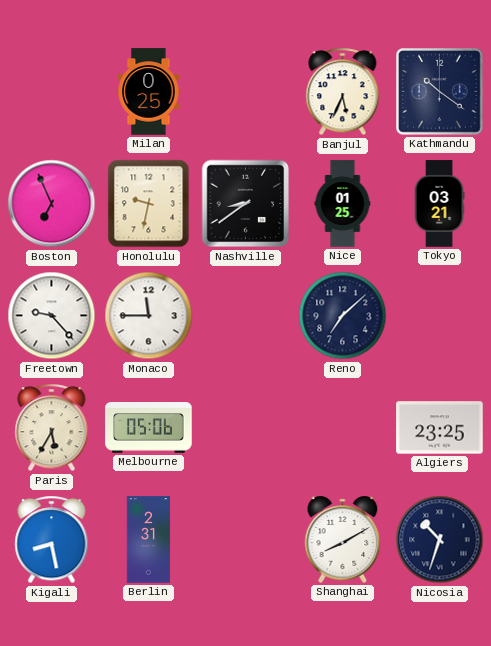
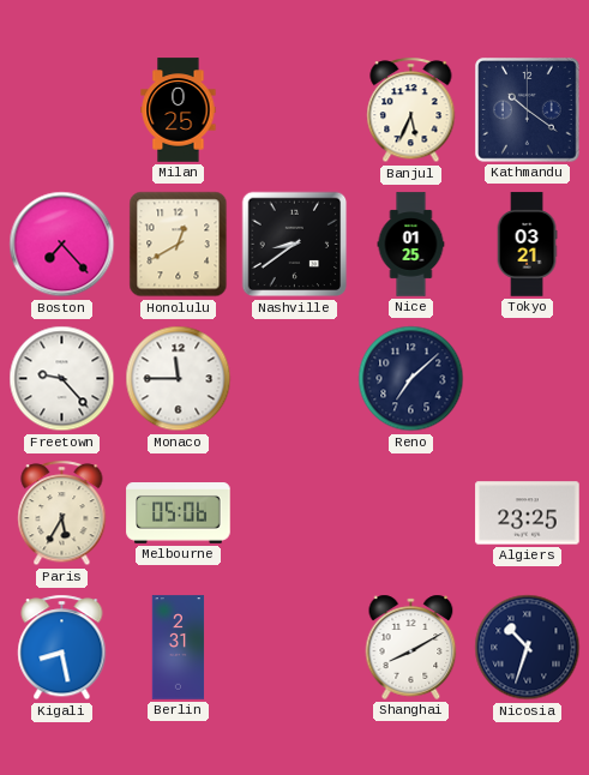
Boston: 6:56 -> 7:23 (62, 245)
Honolulu: 9:32 -> 12:40 (179, 245)
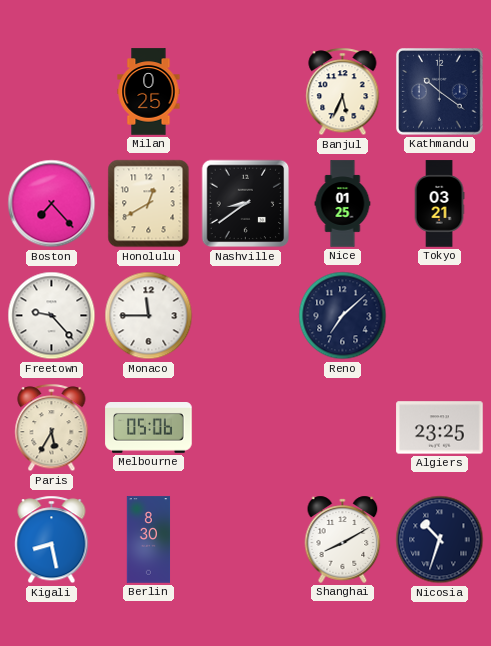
Berlin: 2:31 -> 8:30 (149, 540)
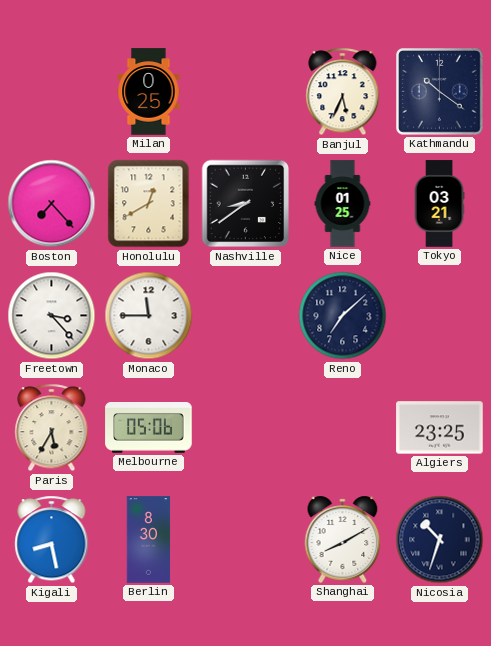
Freetown: 9:23 -> 3:23 (52, 316)
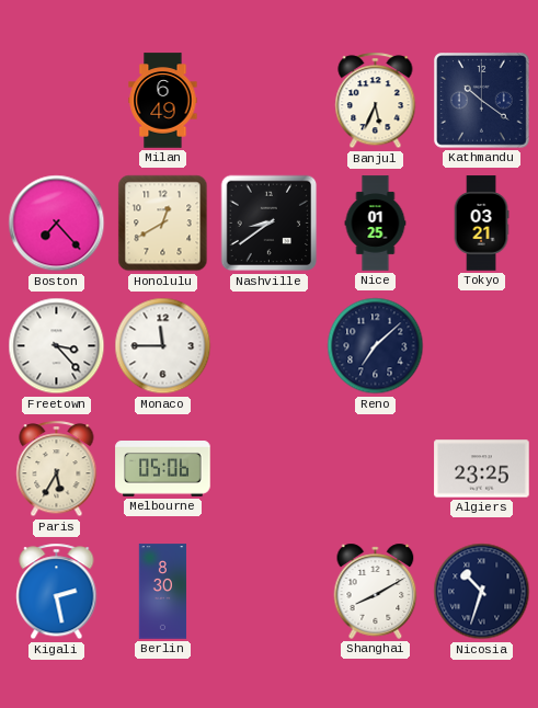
Milan: 0:25 -> 6:49 (163, 101)
Kigali: 8:28 -> 2:28 (57, 592)
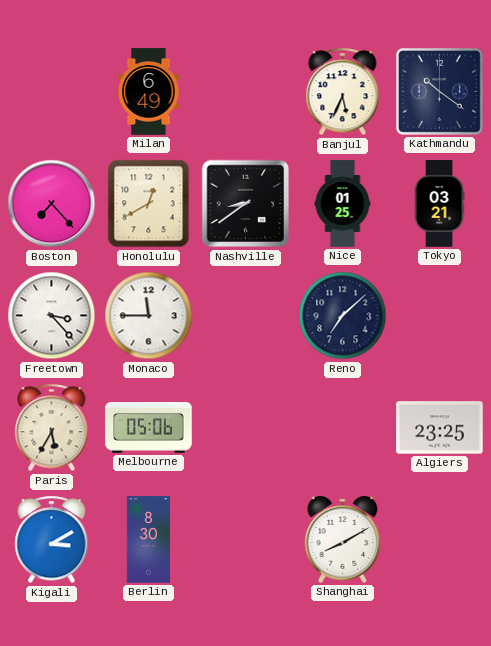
Kigali: 2:28 -> 3:10 (52, 540)
Nicosia: 10:33 -> none (482, 592)
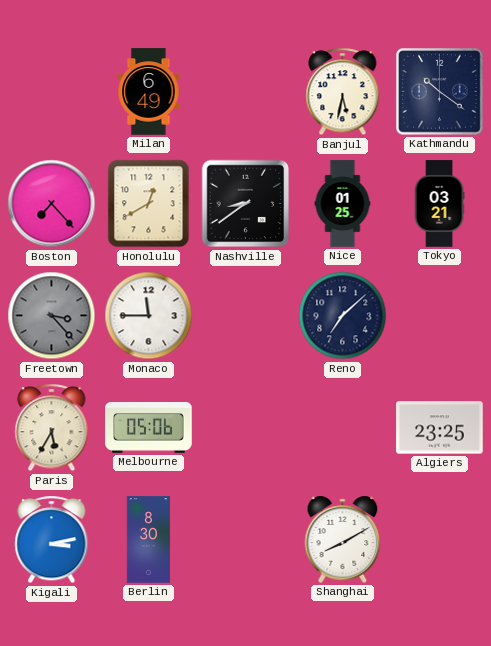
Banjul: 5:34 -> 5:32 (343, 92)
Freetown dial: white -> grey (52, 316)
Kigali: 3:10 -> 3:13 (52, 540)
